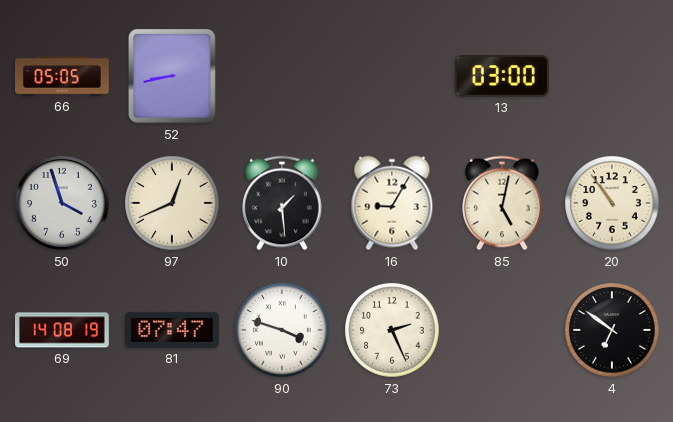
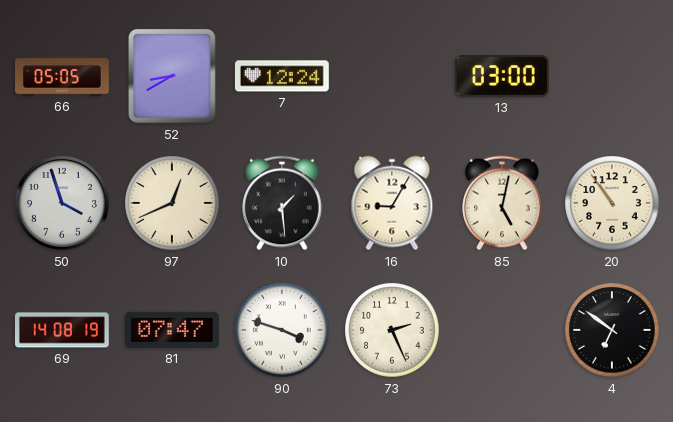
52: 8:43 -> 8:40 (172, 77)
7: none -> 12:24 (282, 76)
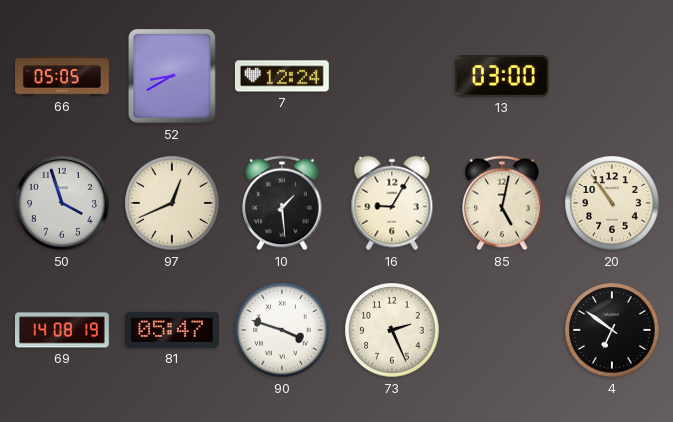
81: 07:47 -> 05:47 (172, 330)
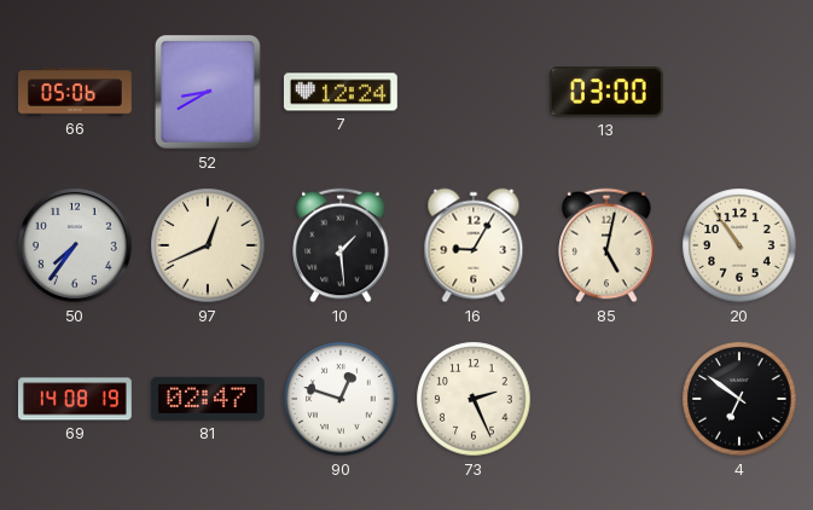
66: 05:05 -> 05:06 (76, 92)
50: 3:57 -> 7:36 (76, 247)
81: 05:47 -> 02:47 (208, 399)
90: 3:48 -> 12:48 (341, 399)
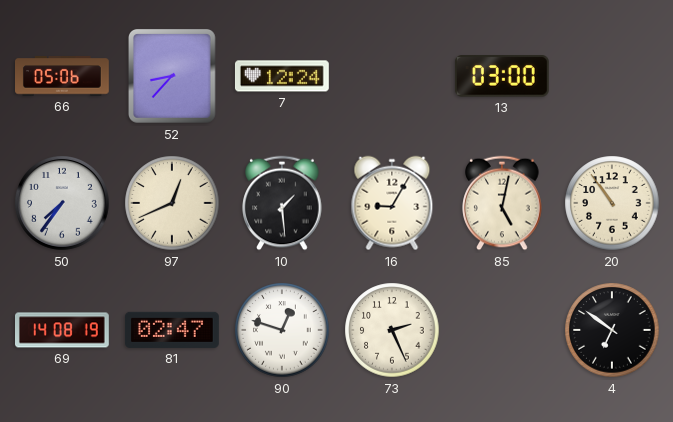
52: 8:40 -> 8:37 (172, 77)
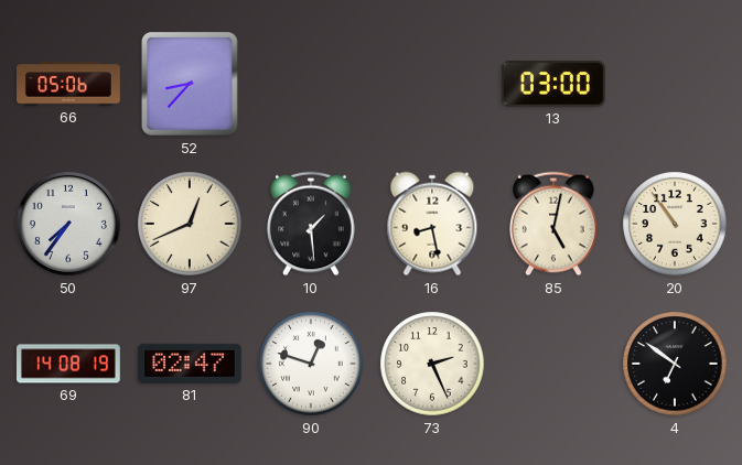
7: 12:24 -> none (282, 76)
16: 9:05 -> 8:28 (432, 224)
